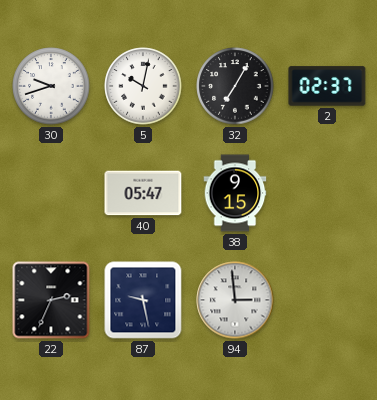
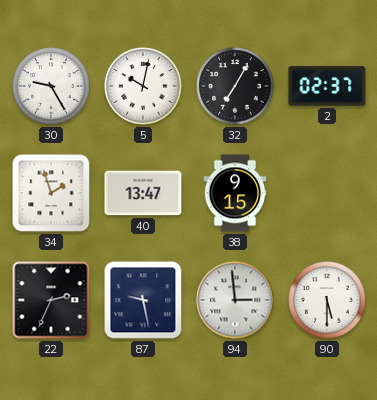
30: 9:42 -> 9:25 (51, 86)
34: none -> 1:57 (51, 193)
40: 05:47 -> 13:47 (143, 193)
90: none -> 5:30 (327, 300)
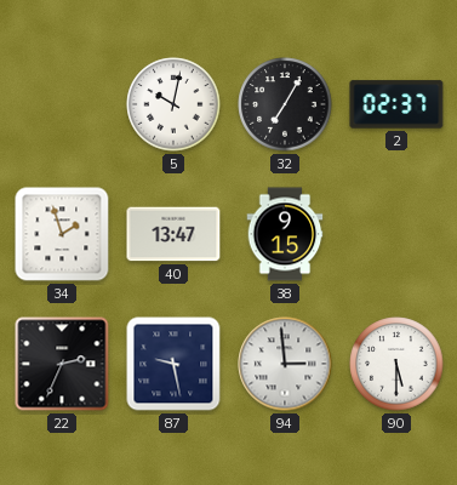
30: 9:25 -> none (51, 86)
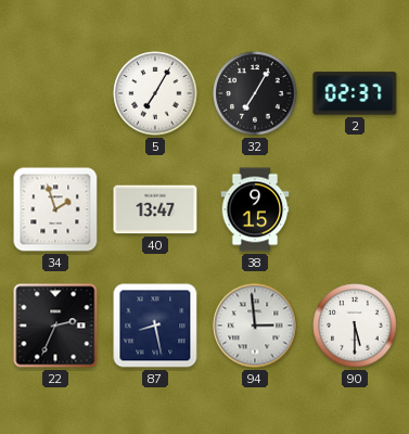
5: 10:02 -> 7:05 (155, 93)
87: 9:28 -> 8:28 (155, 325)
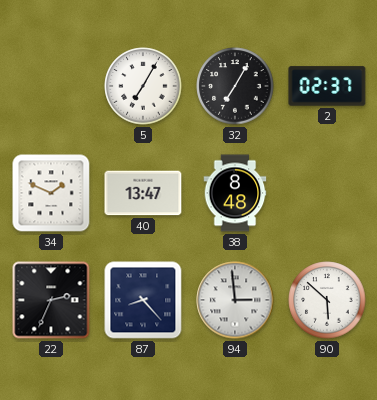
34: 1:57 -> 1:49 (51, 193)
38: 9:15 -> 8:48 (235, 193)
87: 8:28 -> 8:23 (143, 300)
90: 5:30 -> 5:52 (327, 300)
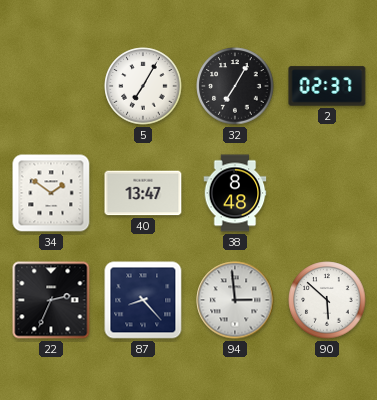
34: 1:49 -> 1:51 (51, 193)
